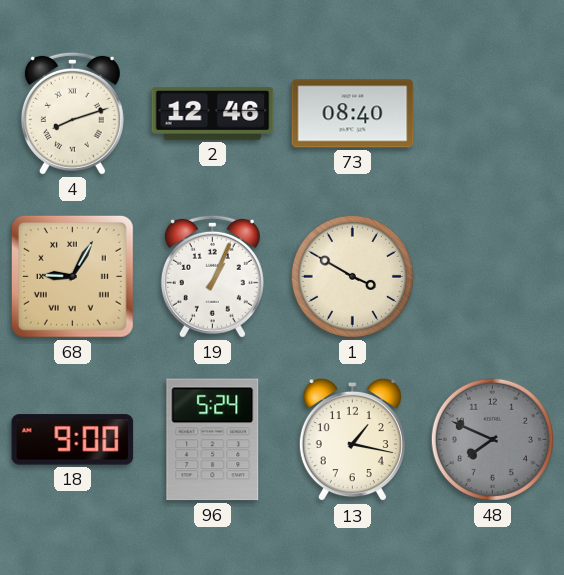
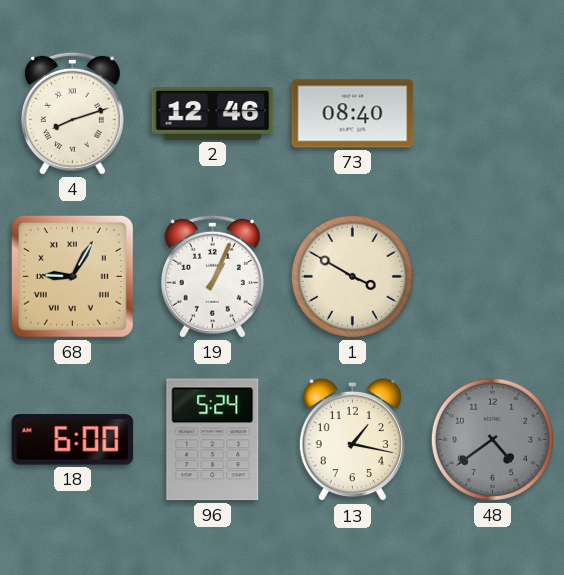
18: 9:00 -> 6:00 (73, 440)
48: 7:49 -> 4:39 (492, 439)
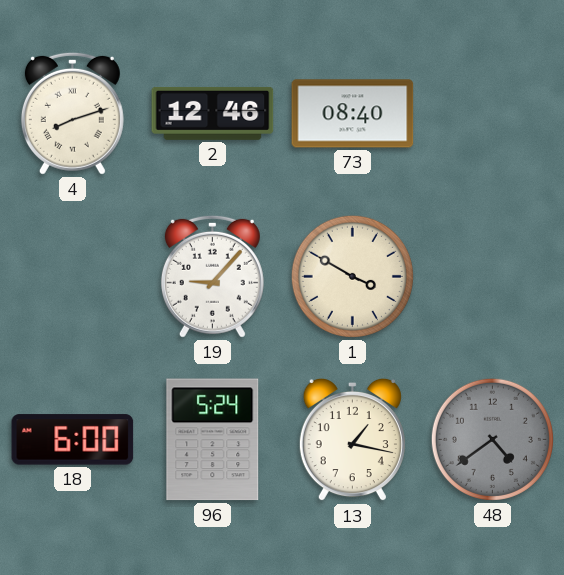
68: 9:05 -> none (72, 276)
19: 1:04 -> 9:07 (212, 276)
